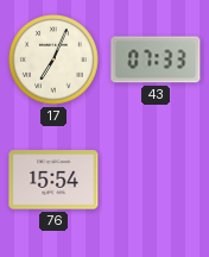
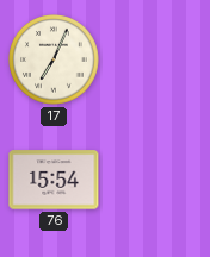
43: 07:33 -> none (156, 59)
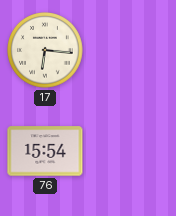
17: 7:04 -> 6:16 (46, 51)
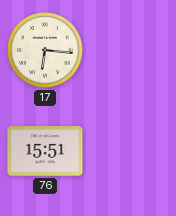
76: 15:54 -> 15:51 (45, 151)
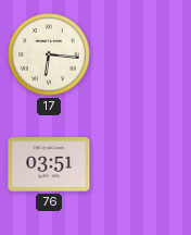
76: 15:51 -> 03:51 (49, 164)
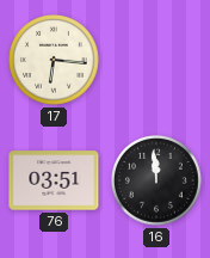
16: none -> 11:59 (157, 182)
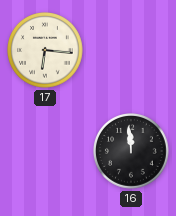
76: 03:51 -> none (54, 180)
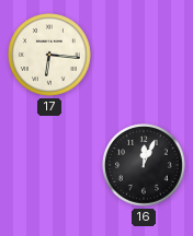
16: 11:59 -> 12:04 (145, 166)
